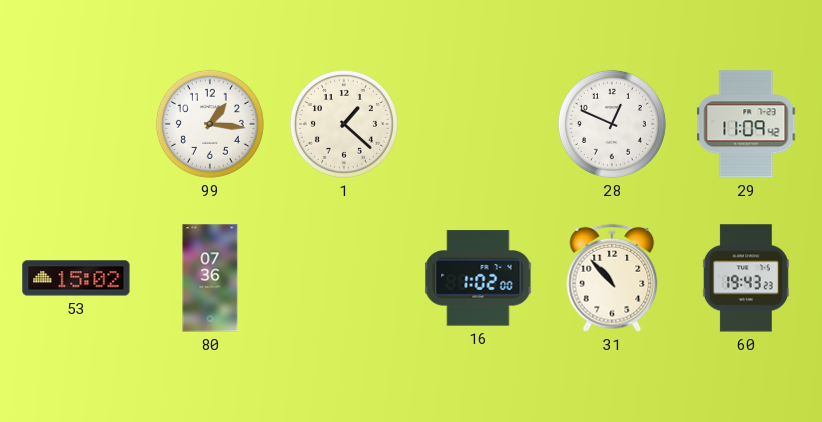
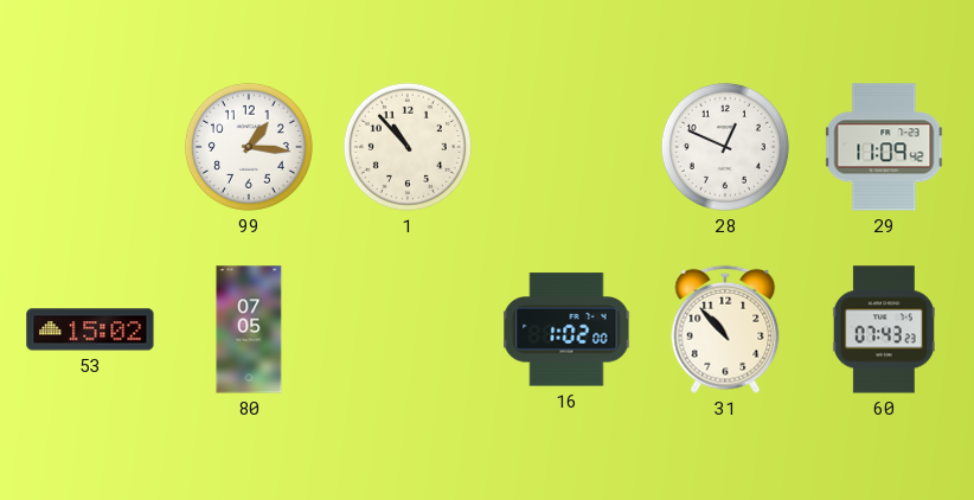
1: 1:22 -> 10:53 (408, 147)
80: 07:36 -> 07:05 (249, 329)
60: 19:43 -> 07:43 (884, 329)
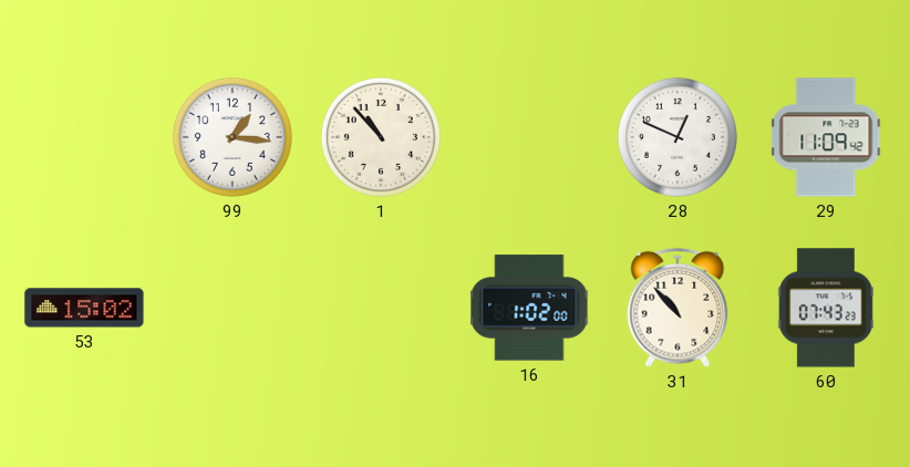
80: 07:05 -> none (249, 329)
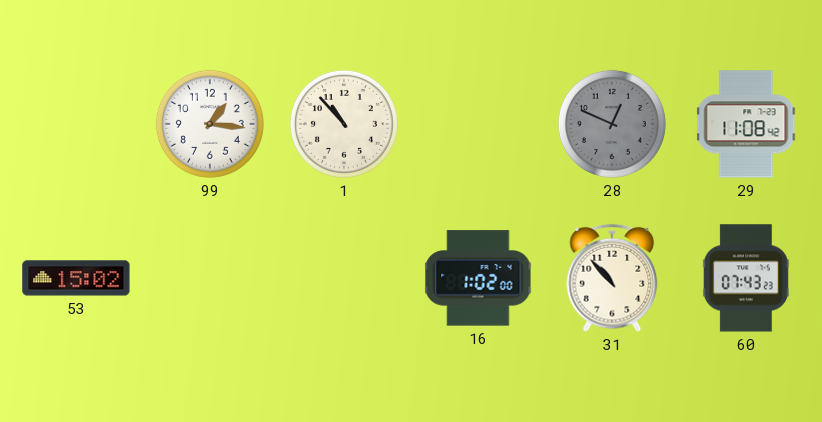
28 dial: white -> grey (612, 124)
29: 11:09 -> 11:08 (746, 124)
